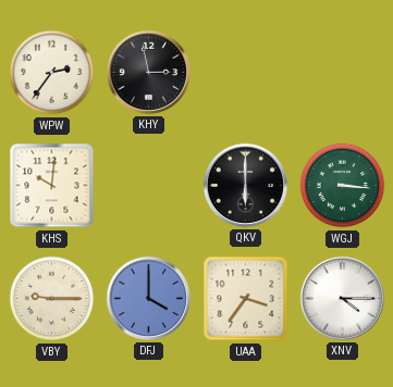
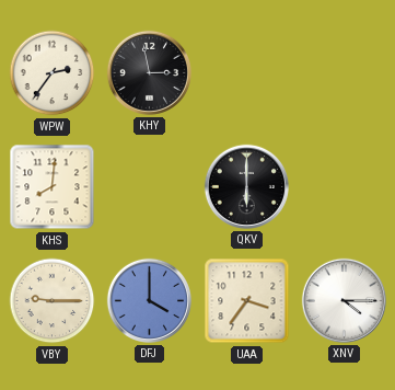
KHS: 10:01 -> 8:01 (53, 187)
WGJ: 3:16 -> none (343, 186)
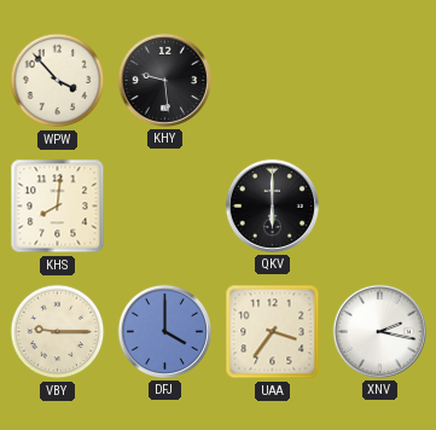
WPW: 2:36 -> 3:53 (58, 81)
KHY: 2:58 -> 9:29 (164, 80)
XNV: 4:15 -> 2:17 (379, 331)
